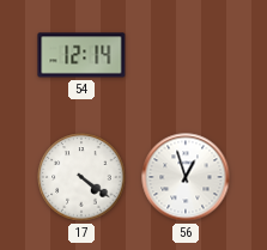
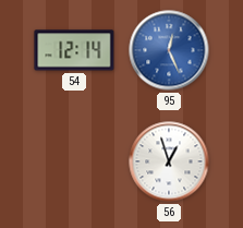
95: none -> 12:26 (169, 50)
17: 4:21 -> none (81, 177)
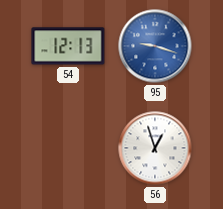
54: 12:14 -> 12:13 (68, 46)
95: 12:26 -> 9:18 (155, 46)
